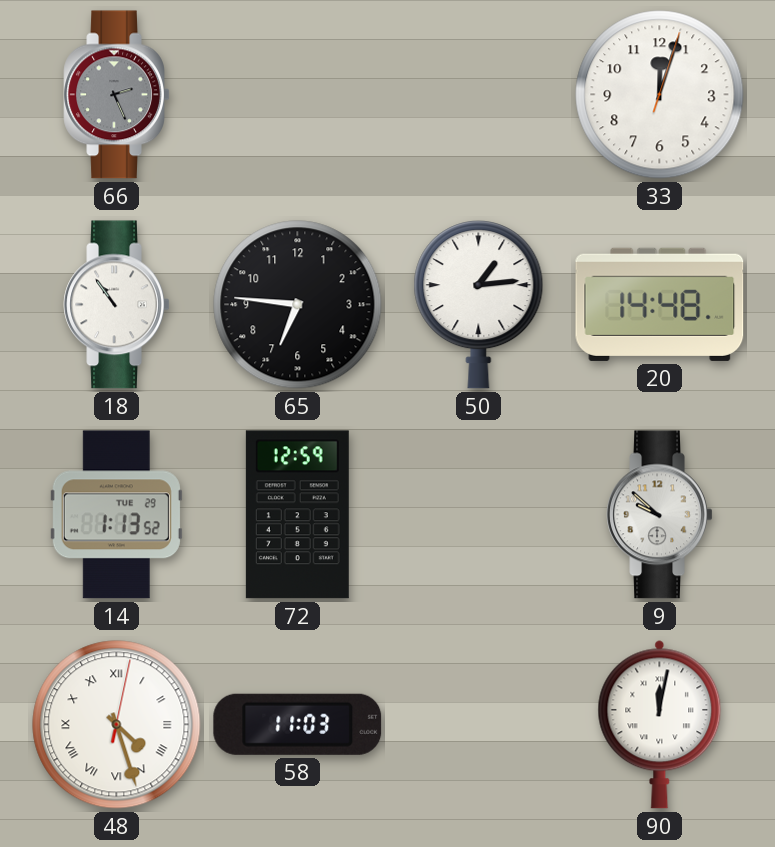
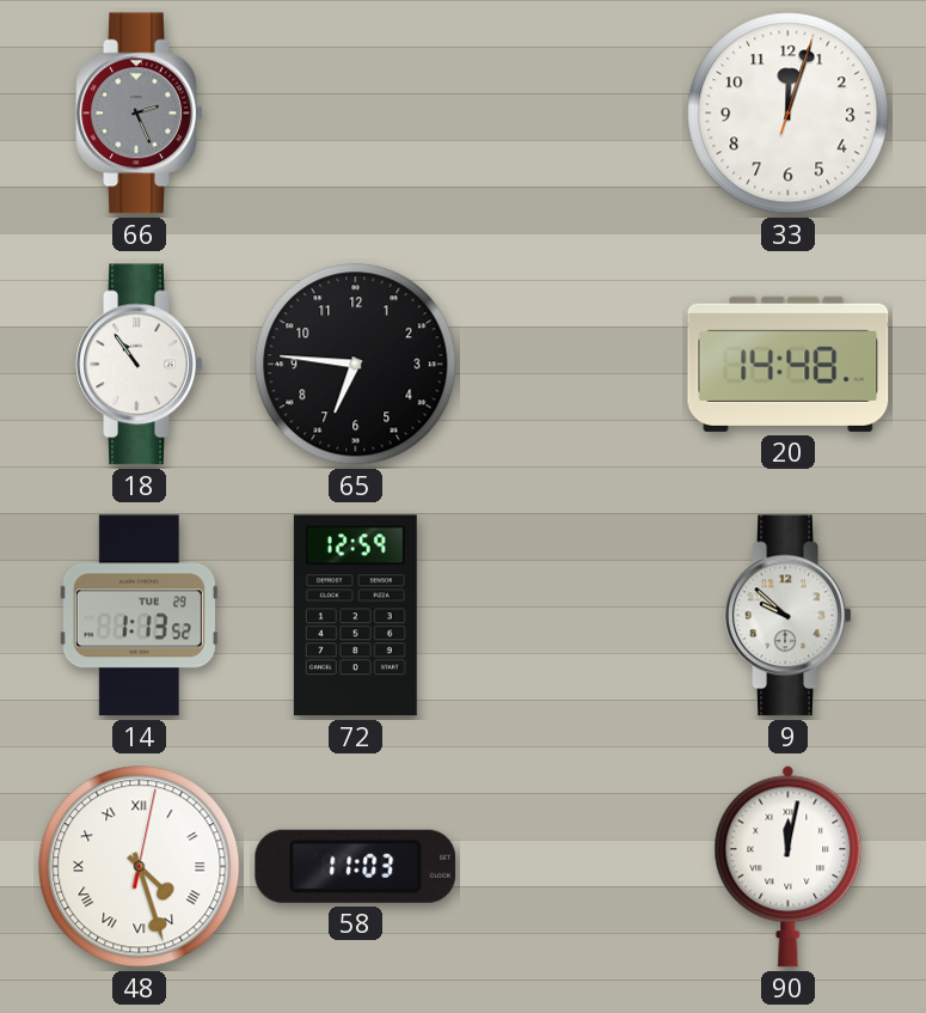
50: 1:14 -> none (479, 305)
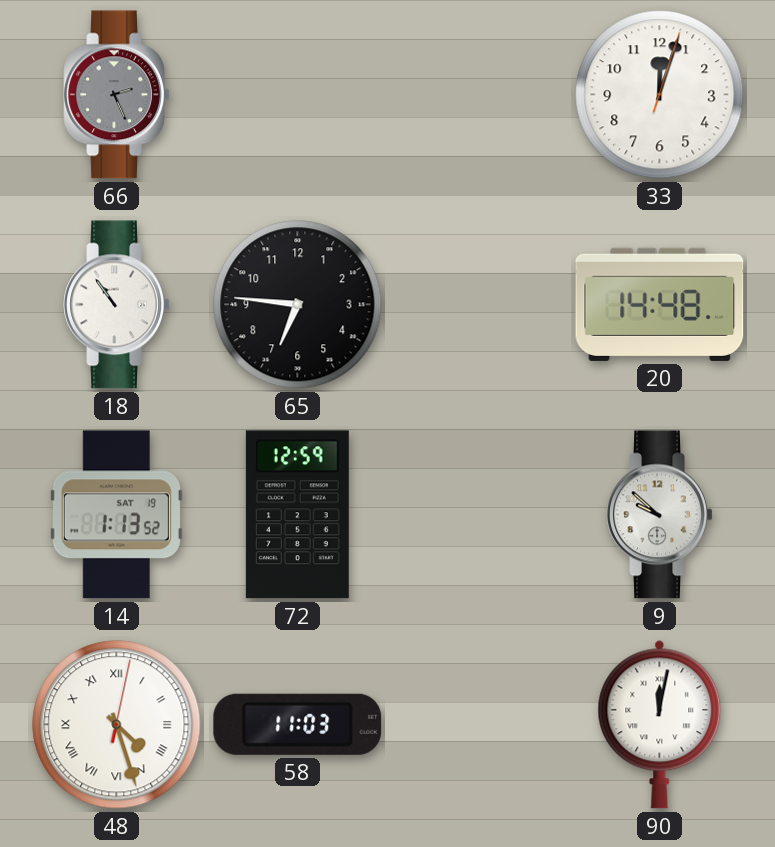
14 date: TUE 29 -> SAT 19 (116, 515)
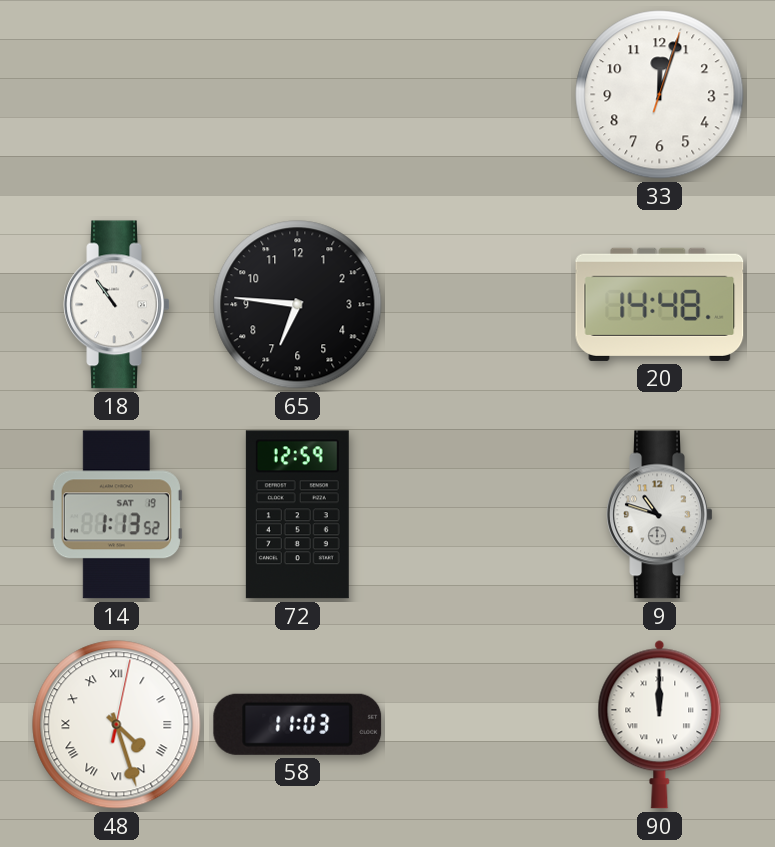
66: 2:26 -> none (117, 95)
9: 9:52 -> 10:48 (660, 515)
90: 12:02 -> 12:00 (660, 724)
